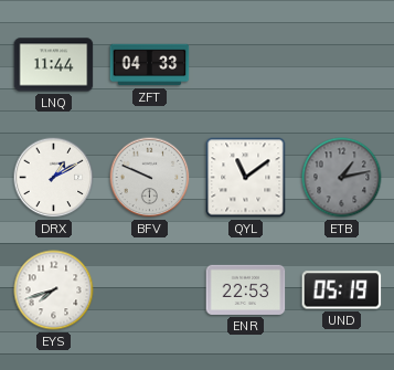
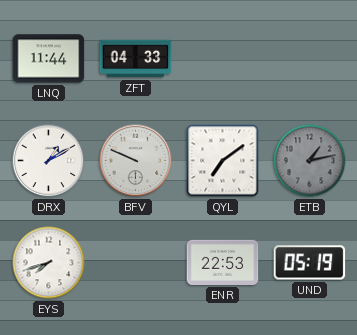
QYL: 11:09 -> 7:09 (223, 161)
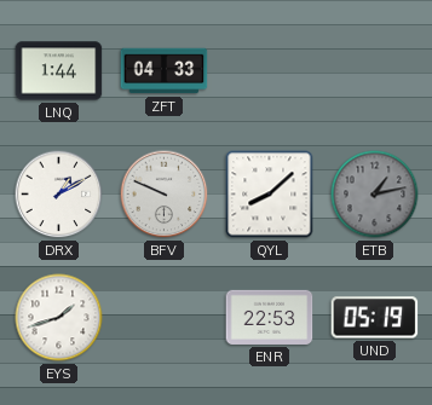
LNQ: 11:44 -> 1:44 (59, 71)
QYL: 7:09 -> 8:08 (270, 195)
EYS: 7:42 -> 1:42 (59, 318)
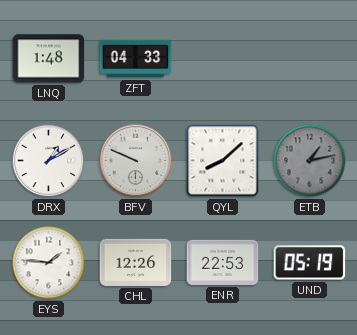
LNQ: 1:44 -> 1:48 (49, 59)
EYS: 1:42 -> 1:46 (49, 263)
CHL: none -> 12:26 (136, 262)
